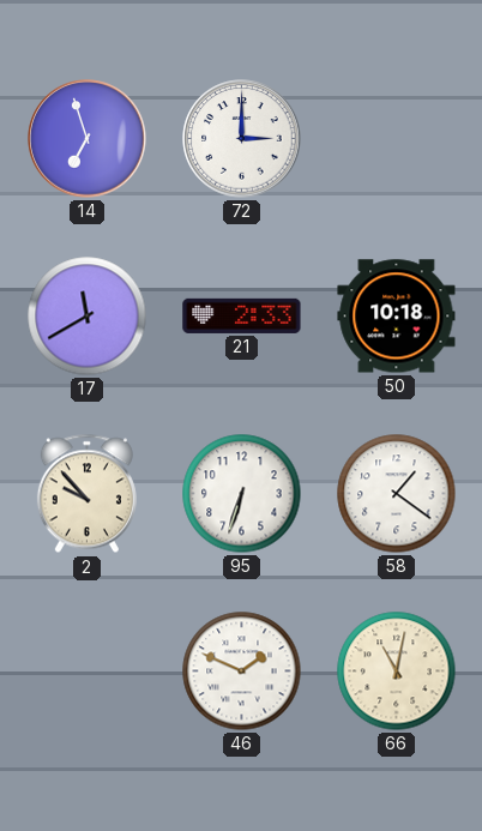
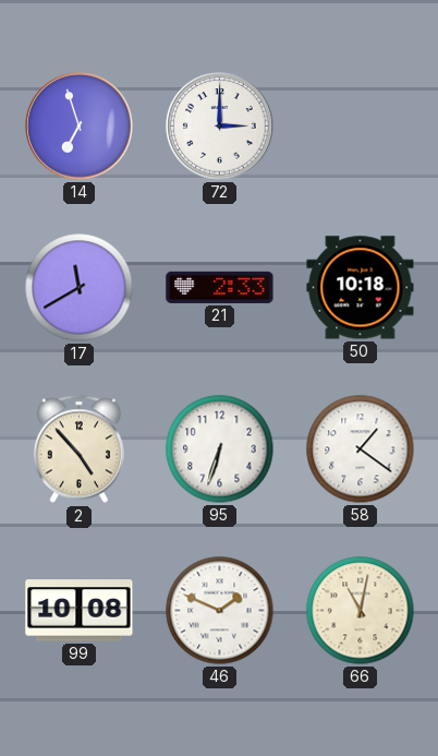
2: 9:53 -> 4:53 (78, 449)
99: none -> 10:08 (80, 611)
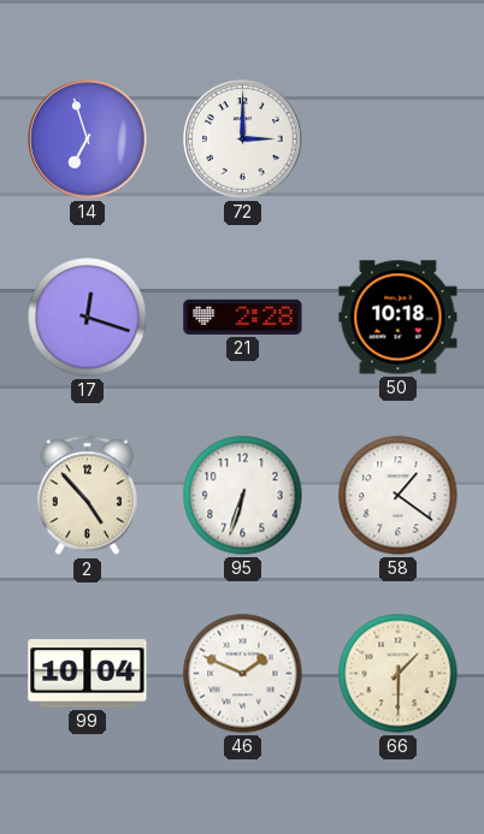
17: 11:40 -> 12:18 (88, 318)
21: 2:33 -> 2:28 (243, 317)
99: 10:08 -> 10:04 (88, 674)
66: 11:02 -> 1:30 (399, 674)
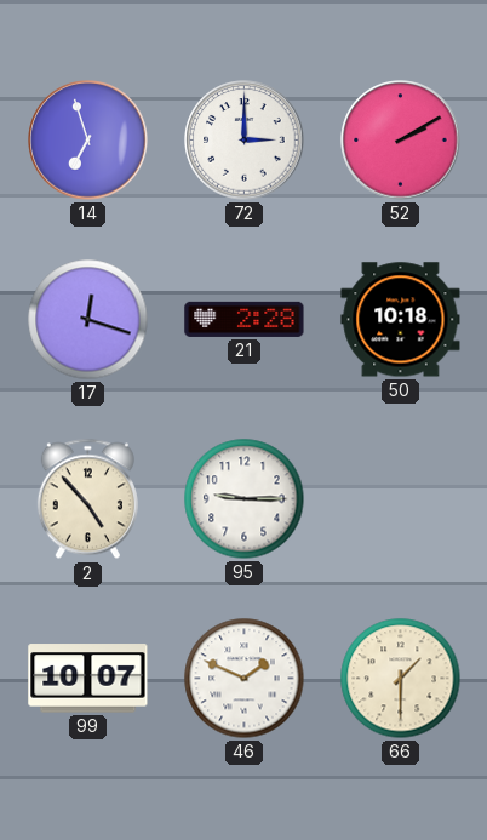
52: none -> 2:10 (401, 141)
95: 6:33 -> 9:15 (245, 499)
58: 1:21 -> none (399, 496)
99: 10:04 -> 10:07 (88, 679)
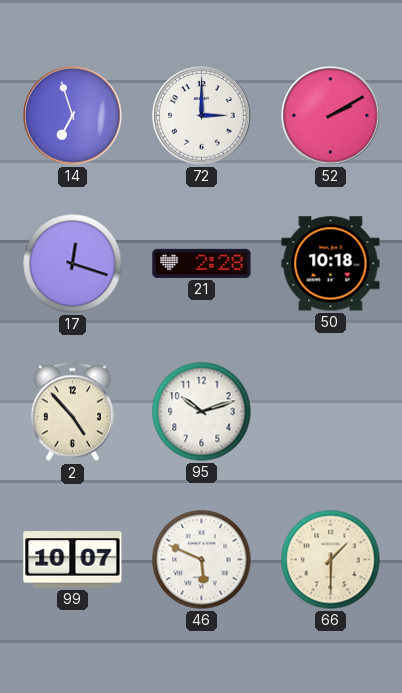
95: 9:15 -> 10:12 (202, 412)
46: 1:49 -> 5:49 (202, 560)
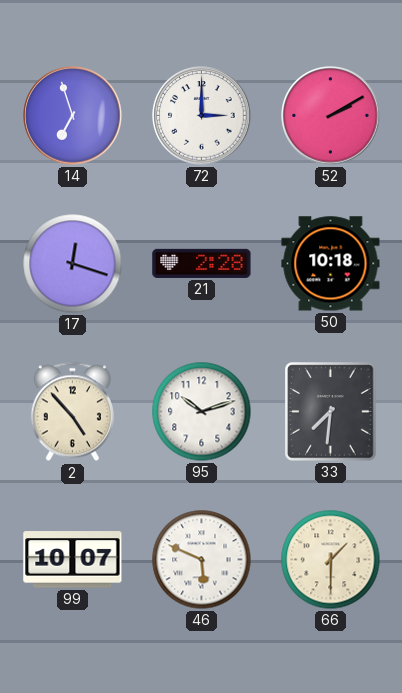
33: none -> 7:31 (331, 412)
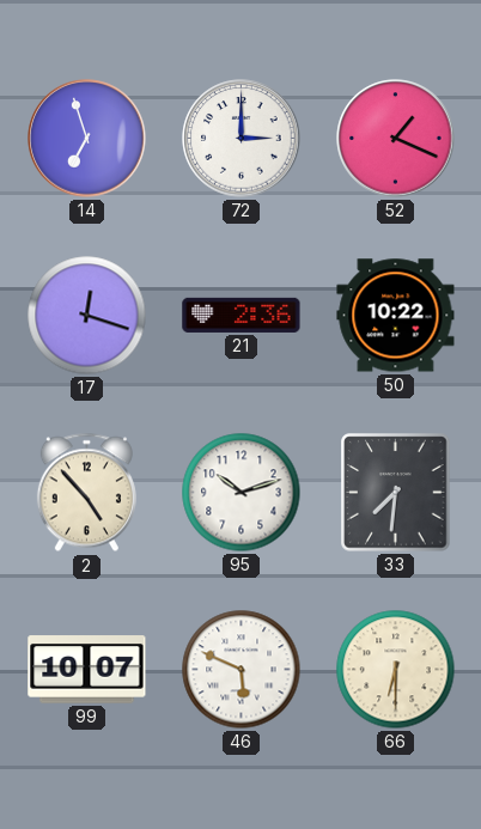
52: 2:10 -> 1:19 (396, 139)
21: 2:28 -> 2:36 (242, 315)
50: 10:18 -> 10:22 (396, 316)
66: 1:30 -> 6:30 (396, 670)
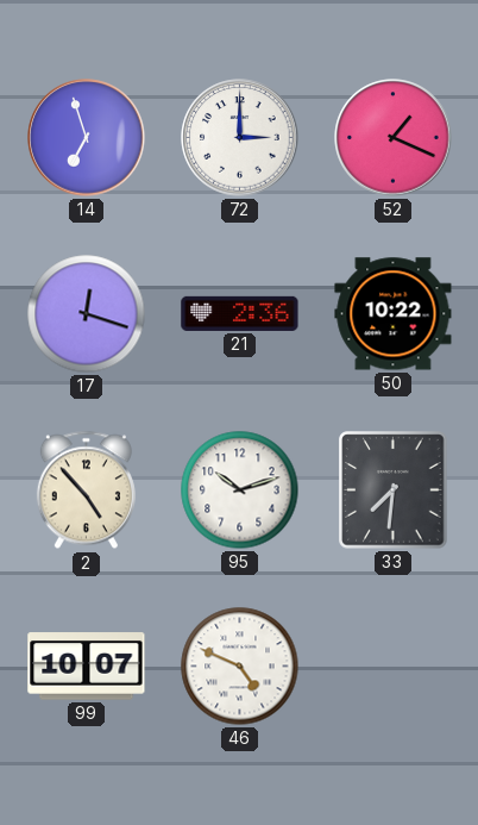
46: 5:49 -> 4:49 (240, 667)
66: 6:30 -> none (396, 670)
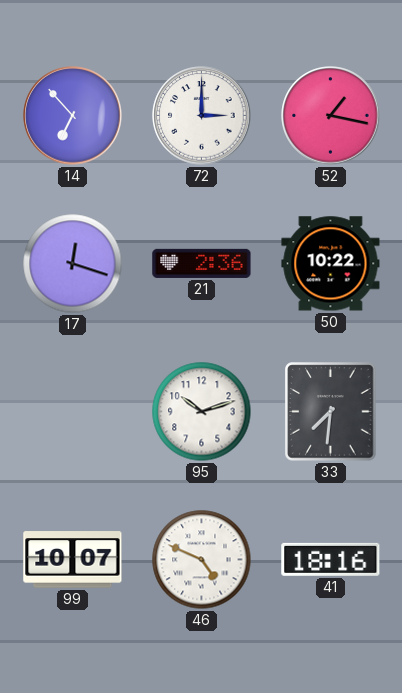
14: 6:57 -> 6:53 (73, 116)
52: 1:19 -> 1:17 (331, 116)
2: 4:53 -> none (86, 490)
41: none -> 18:16 (331, 559)
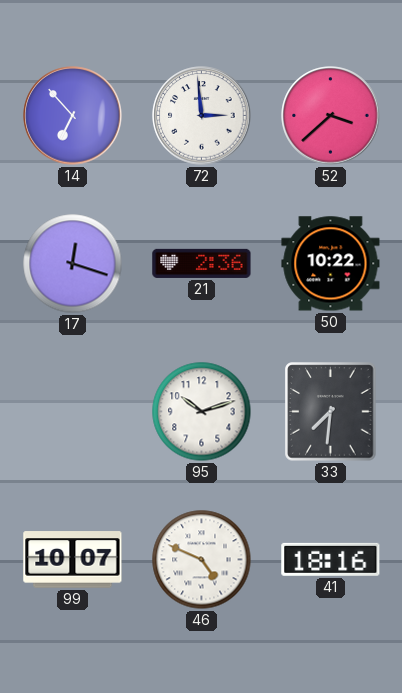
72: 3:00 -> 2:59 (202, 116)
52: 1:17 -> 3:38 (331, 116)
